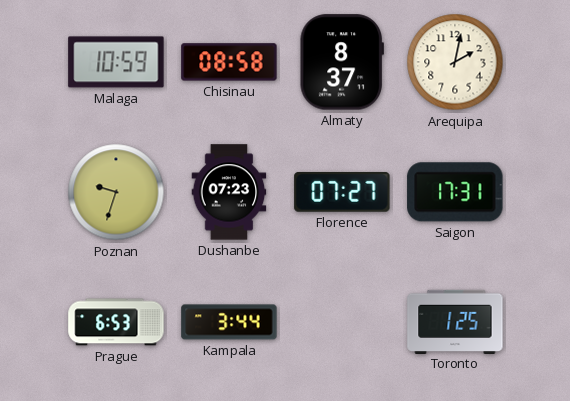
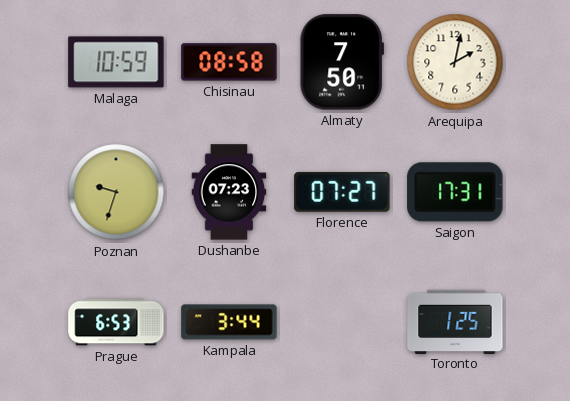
Almaty: 8:37 -> 7:50 (342, 62)
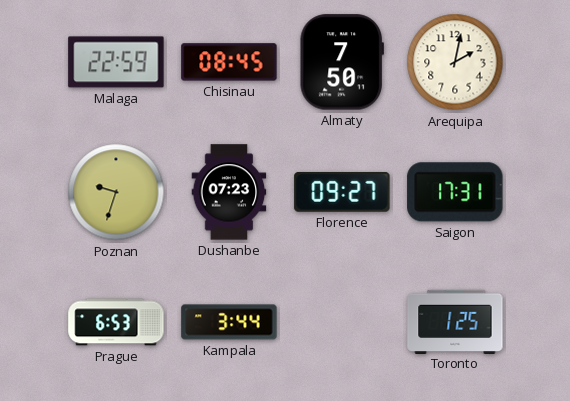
Malaga: 10:59 -> 22:59 (116, 62)
Chisinau: 08:58 -> 08:45 (229, 62)
Florence: 07:27 -> 09:27 (342, 192)
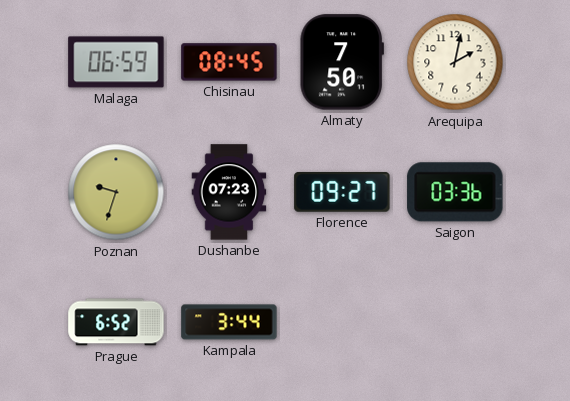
Malaga: 22:59 -> 06:59 (116, 62)
Saigon: 17:31 -> 03:36 (455, 192)
Prague: 6:53 -> 6:52 (116, 322)
Toronto: 1:25 -> none (455, 321)
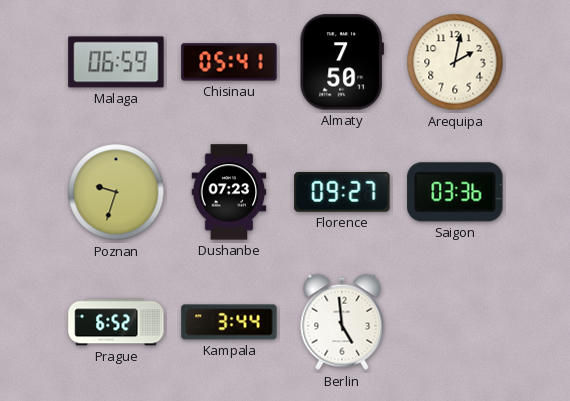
Chisinau: 08:45 -> 05:41 (229, 62)
Berlin: none -> 4:59 (342, 322)
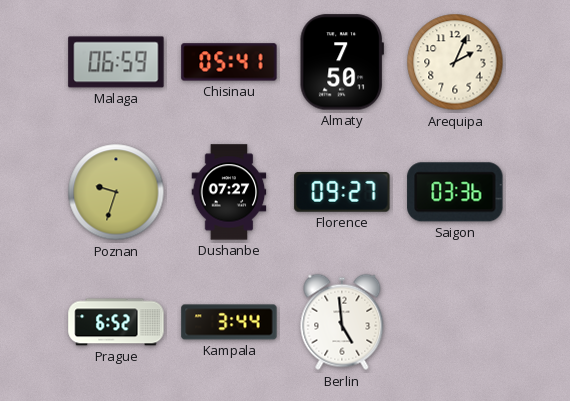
Arequipa: 2:02 -> 2:04 (455, 62)
Dushanbe: 07:23 -> 07:27 (229, 192)
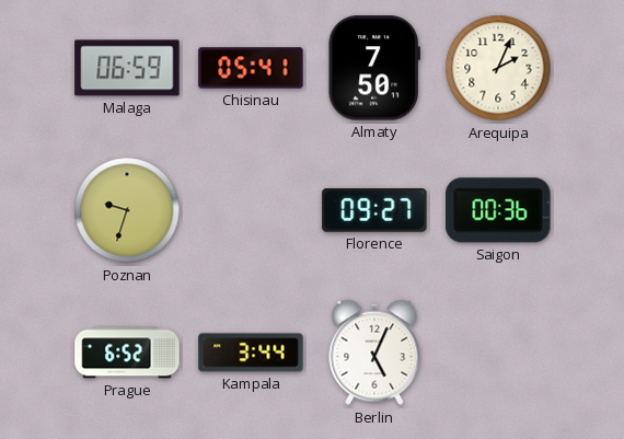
Dushanbe: 07:27 -> none (229, 192)
Saigon: 03:36 -> 00:36 (498, 210)
Berlin: 4:59 -> 5:04 (374, 353)
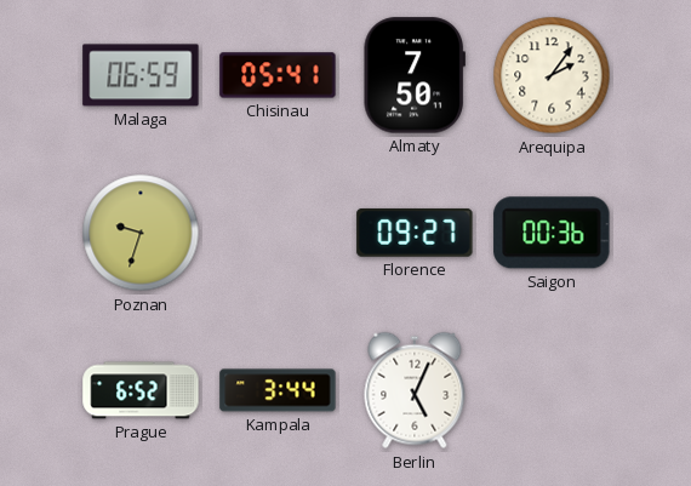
Arequipa: 2:04 -> 2:06 (552, 75)
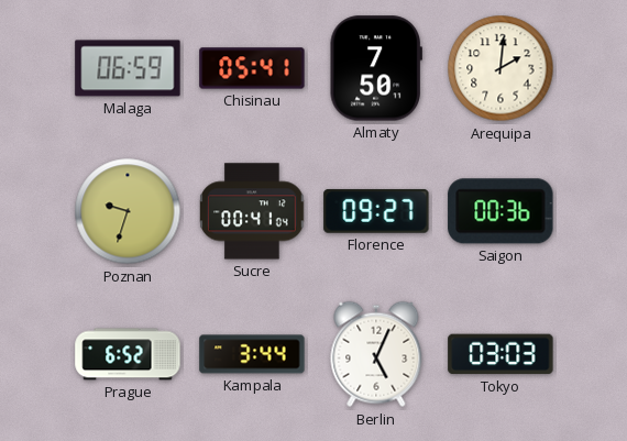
Arequipa: 2:06 -> 2:01 (501, 68)
Sucre: none -> 00:41 (252, 211)
Tokyo: none -> 03:03 (501, 354)
